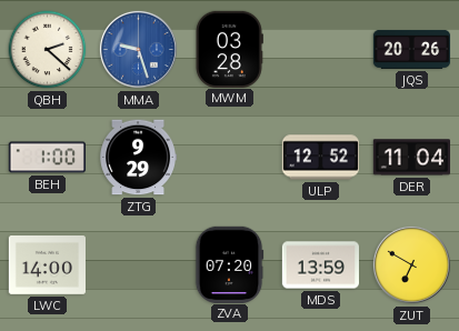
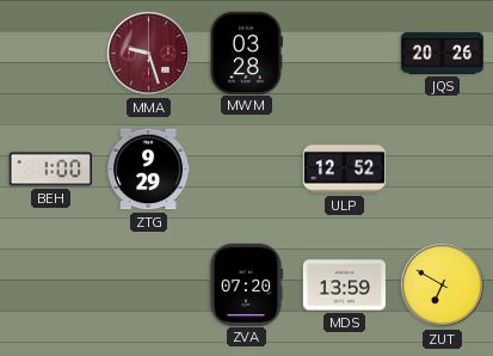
QBH: 2:22 -> none (48, 50)
MMA dial: blue -> burgundy (148, 53)
DER: 11:04 -> none (411, 158)
LWC: 14:00 -> none (47, 265)
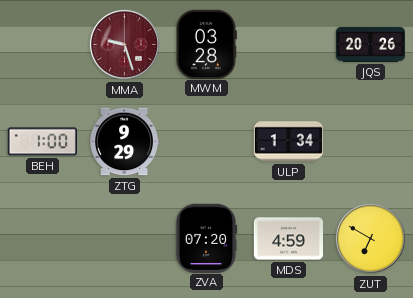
ULP: 12:52 -> 1:34 (288, 142)
MDS: 13:59 -> 4:59 (288, 239)
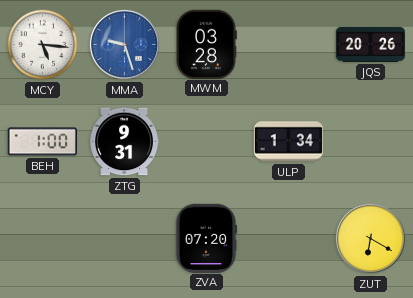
MCY: none -> 5:16 (43, 45)
MMA dial: burgundy -> blue (124, 44)
ZTG: 9:29 -> 9:31 (124, 142)
MDS: 4:59 -> none (288, 239)
ZUT: 6:50 -> 6:20 (370, 238)
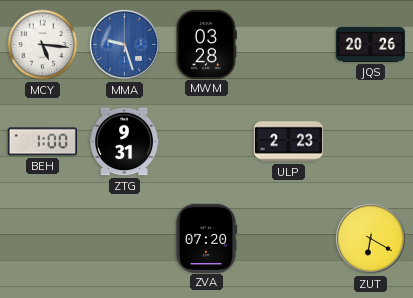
ULP: 1:34 -> 2:23 (288, 142)
